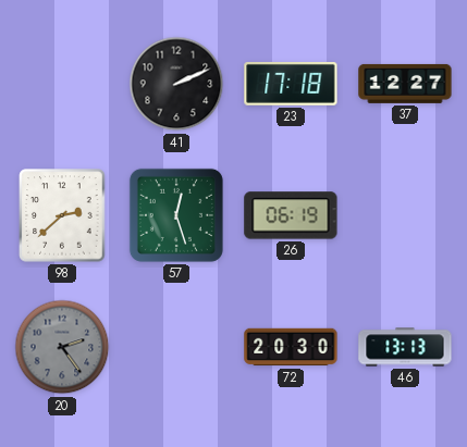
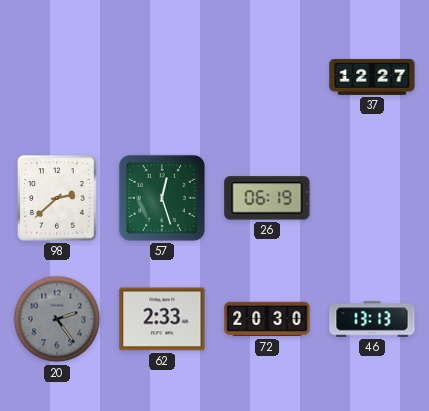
41: 2:11 -> none (176, 84)
23: 17:18 -> none (291, 85)
62: none -> 2:33 (162, 319)
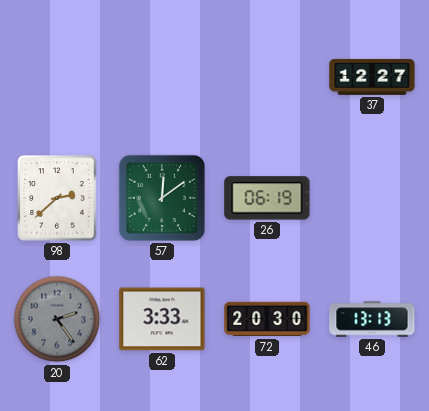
57: 12:27 -> 12:09 (162, 198)
62: 2:33 -> 3:33 (162, 319)
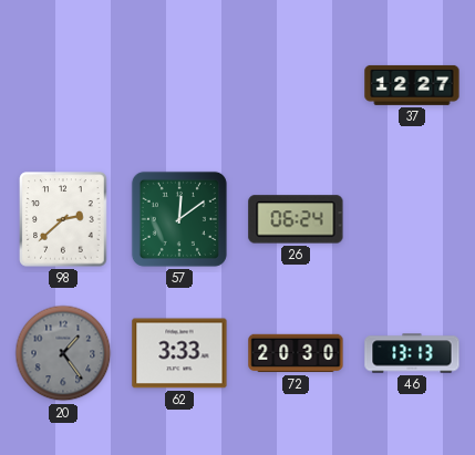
26: 06:19 -> 06:24 (296, 219)
20: 2:24 -> 1:24 (63, 353)
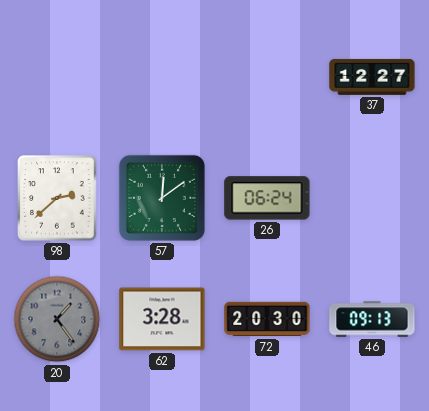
62: 3:33 -> 3:28 (162, 319)
46: 13:13 -> 09:13 (372, 319)
